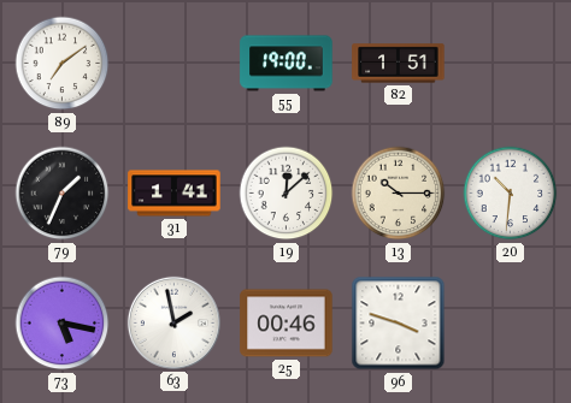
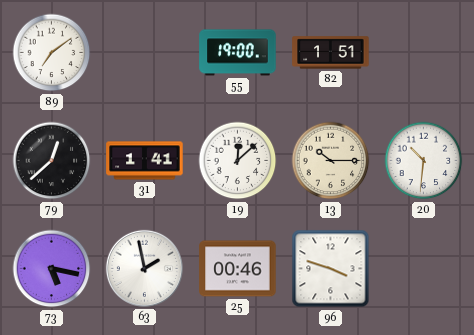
79: 1:34 -> 12:38 (52, 161)
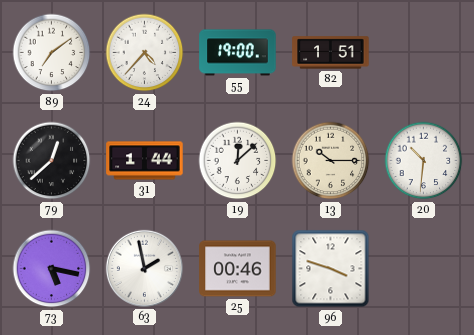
24: none -> 4:37 (145, 53)
31: 1:41 -> 1:44 (145, 161)
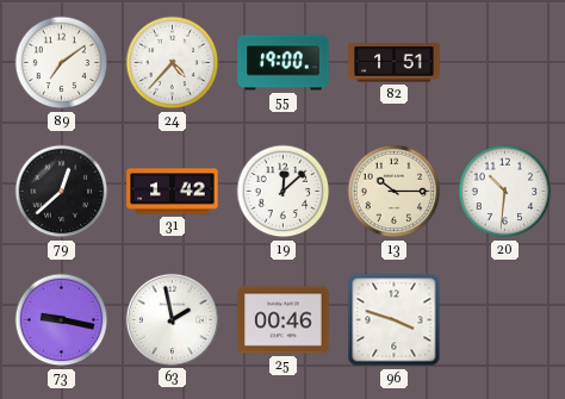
31: 1:44 -> 1:42 (173, 192)
73: 5:17 -> 9:17 (62, 320)
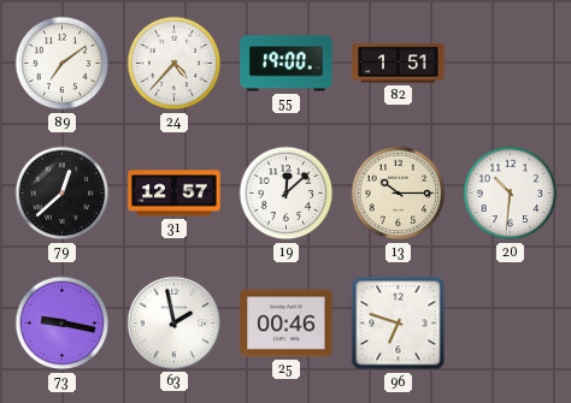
31: 1:42 -> 12:57 (175, 194)
96: 3:48 -> 6:48 (399, 324)
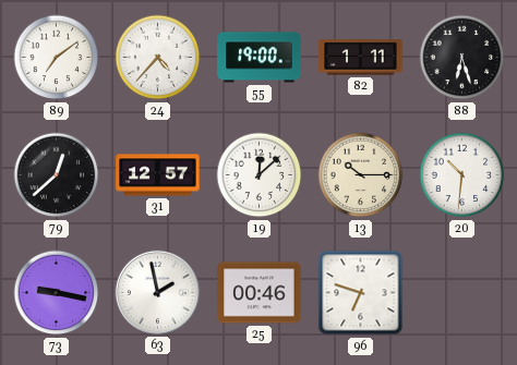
82: 1:51 -> 1:11 (361, 58)
88: none -> 6:27 (462, 58)
